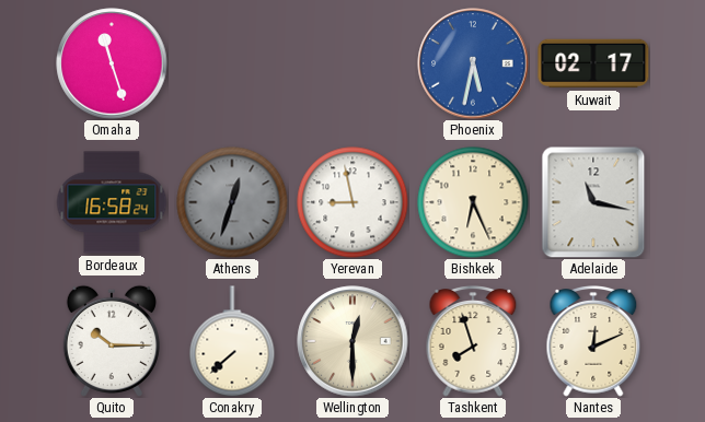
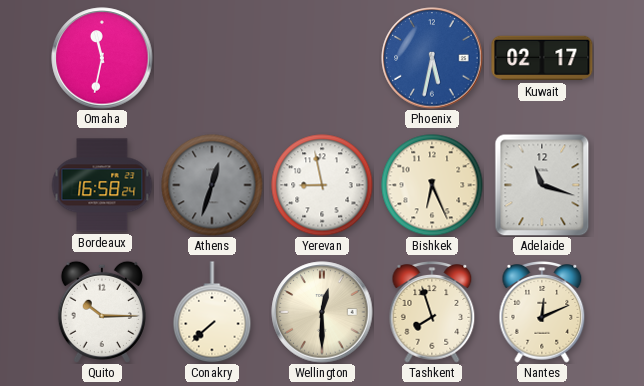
Omaha: 11:27 -> 11:32 (102, 58)
Adelaide: 11:17 -> 11:18 (542, 185)
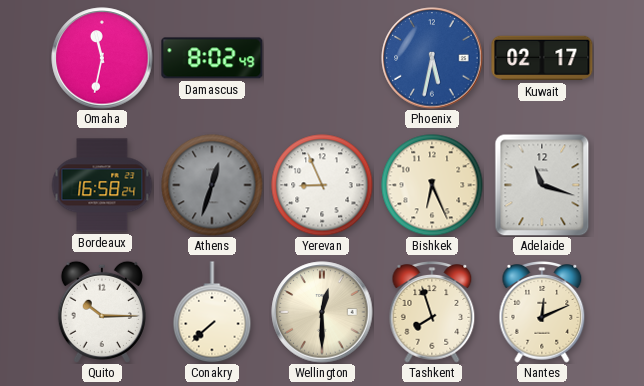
Damascus: none -> 8:02 (212, 58)
Yerevan: 8:58 -> 8:56 (322, 185)
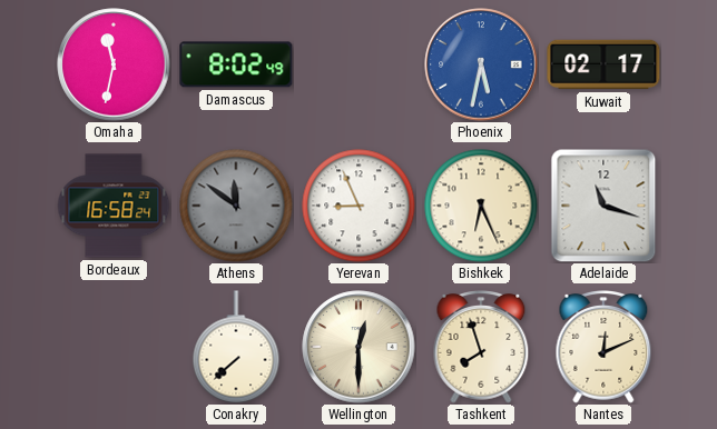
Athens: 12:33 -> 11:51 (236, 206)
Quito: 10:15 -> none (102, 312)
